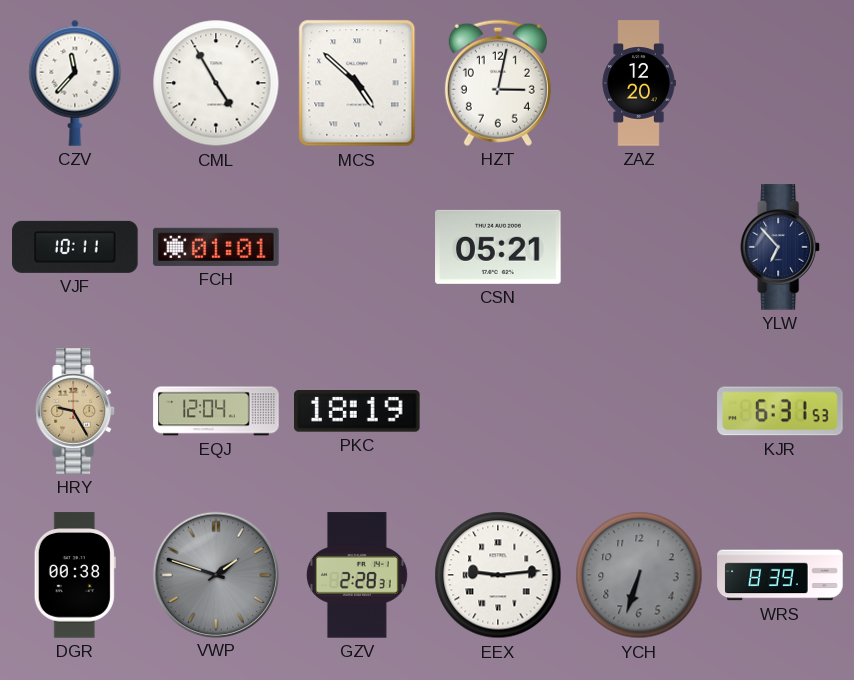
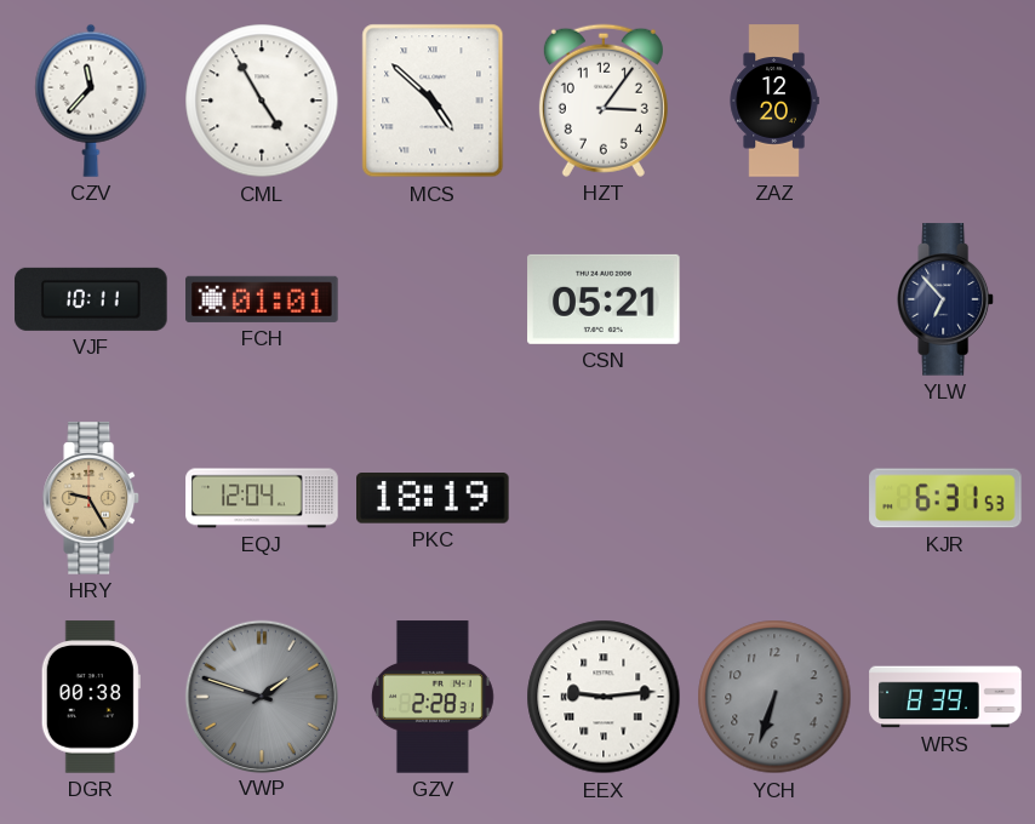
HZT: 3:02 -> 3:06 (604, 101)
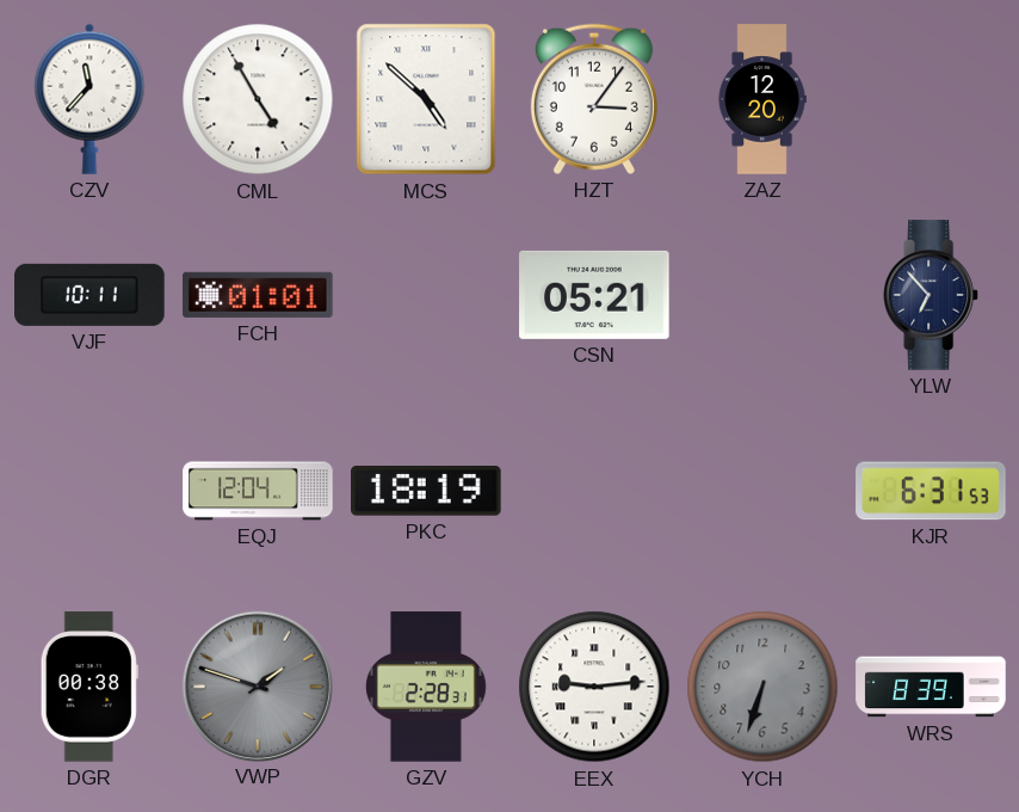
HRY: 9:25 -> none (92, 498)
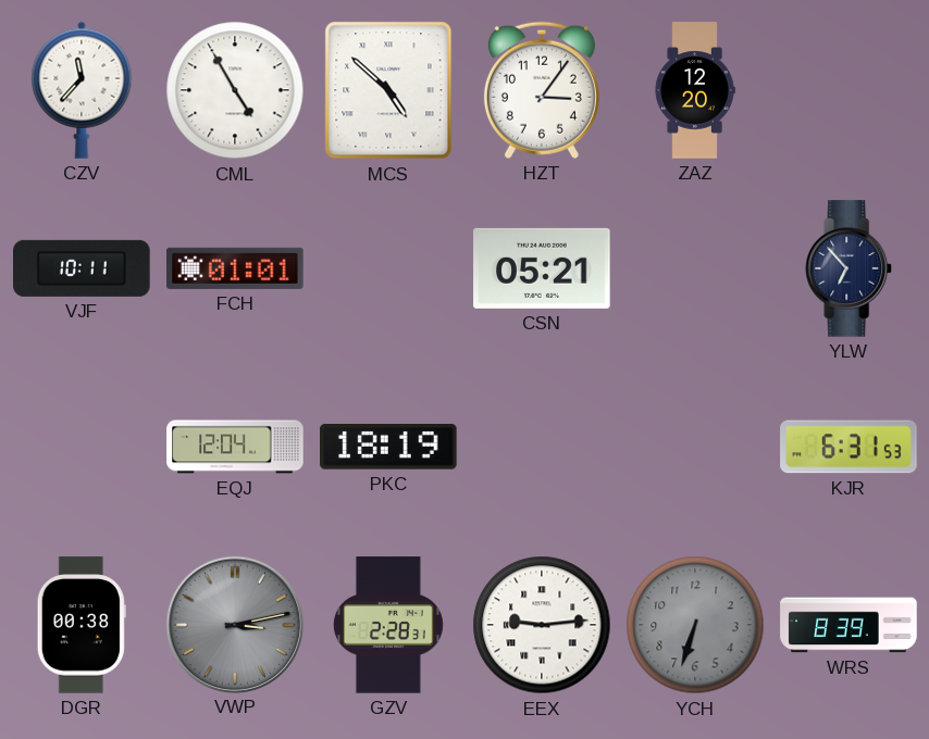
VWP: 1:48 -> 3:13 (234, 624)
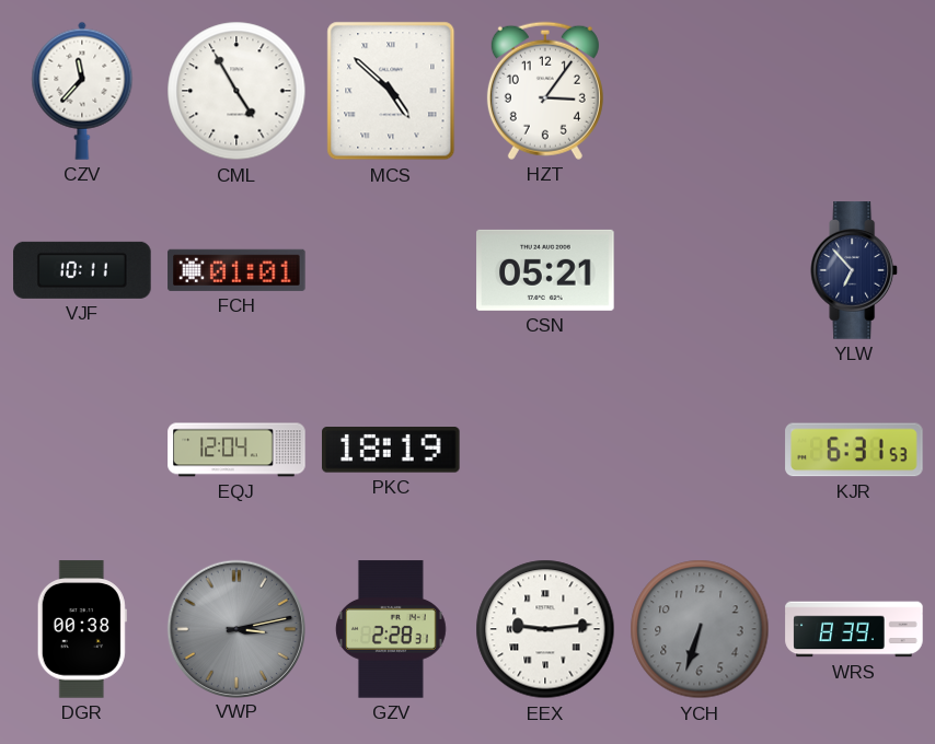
ZAZ: 12:20 -> none (695, 90)
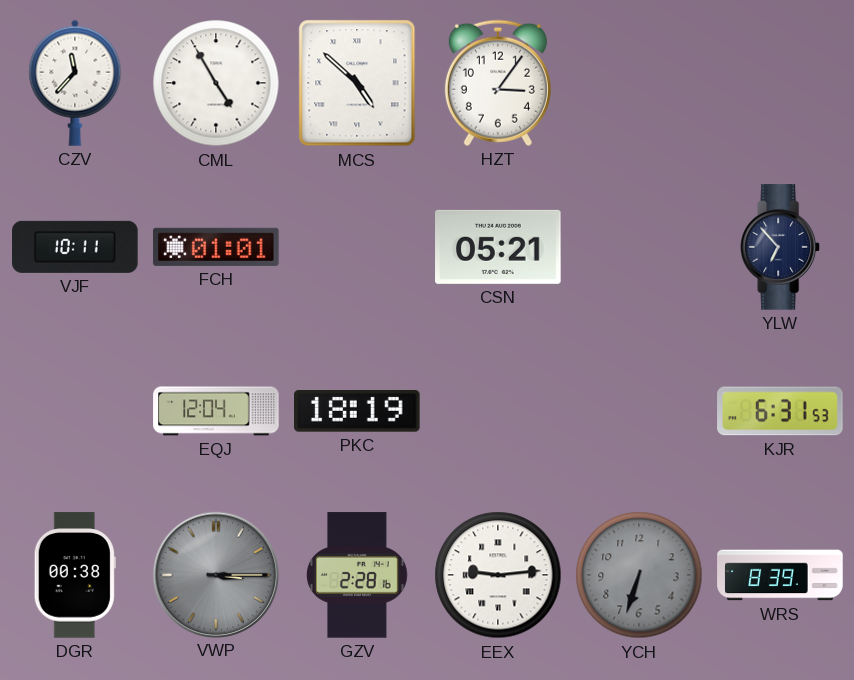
VWP: 3:13 -> 3:15 (215, 574)
GZV: 2:28:31 -> 2:28:16 (357, 575)
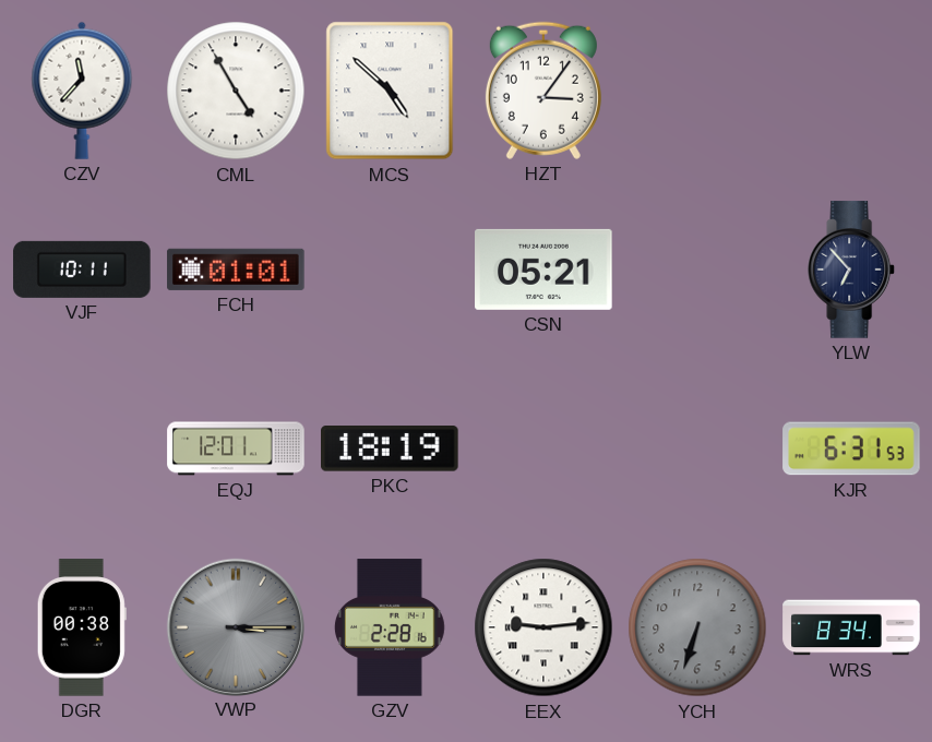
EQJ: 12:04 -> 12:01 (236, 448)
WRS: 8:39 -> 8:34 (851, 627)
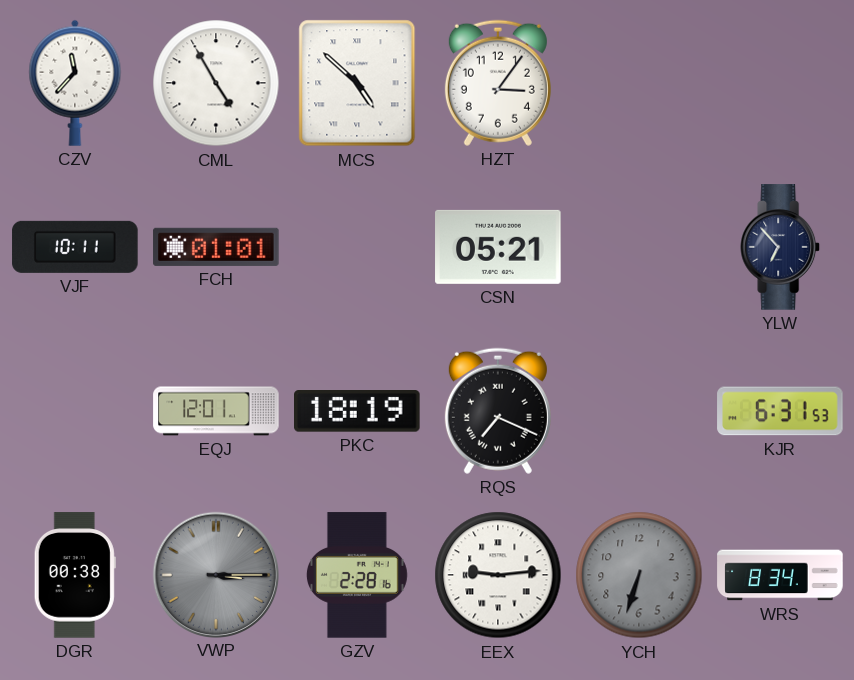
RQS: none -> 7:19 (498, 411)
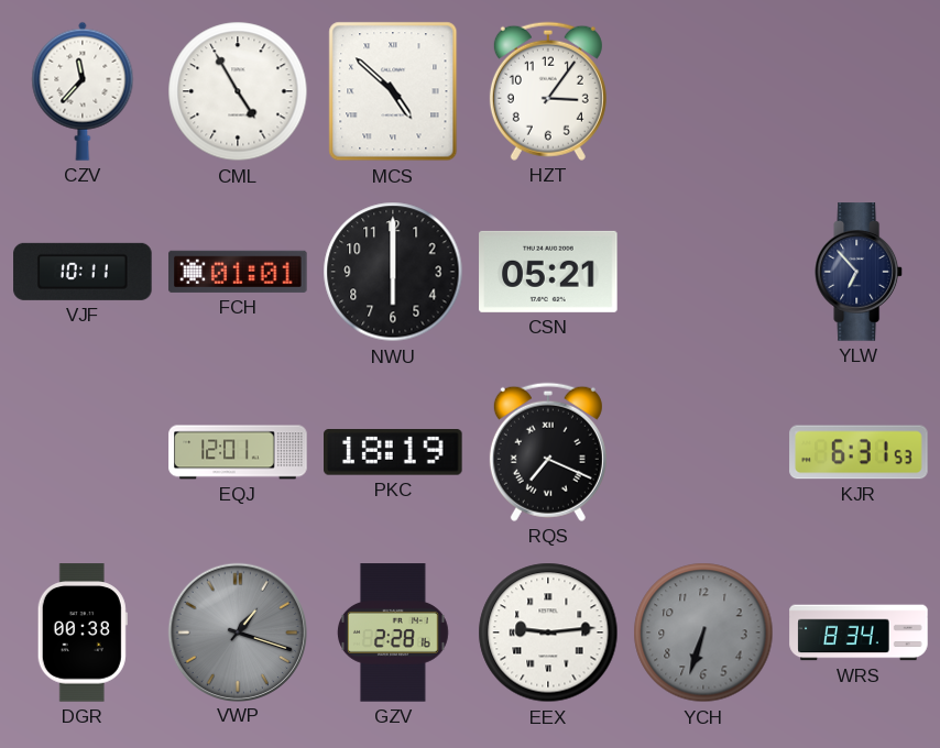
NWU: none -> 6:00 (393, 272)
VWP: 3:15 -> 1:18 (237, 631)
